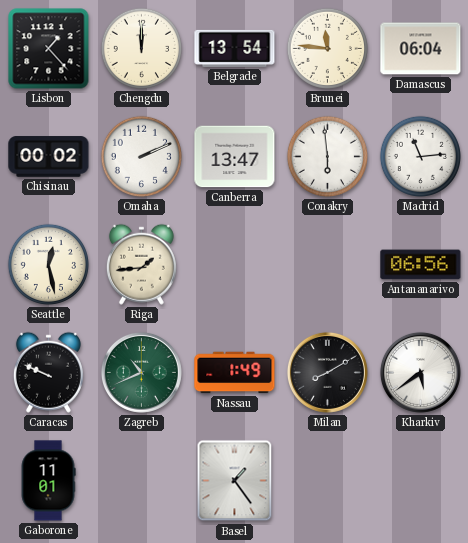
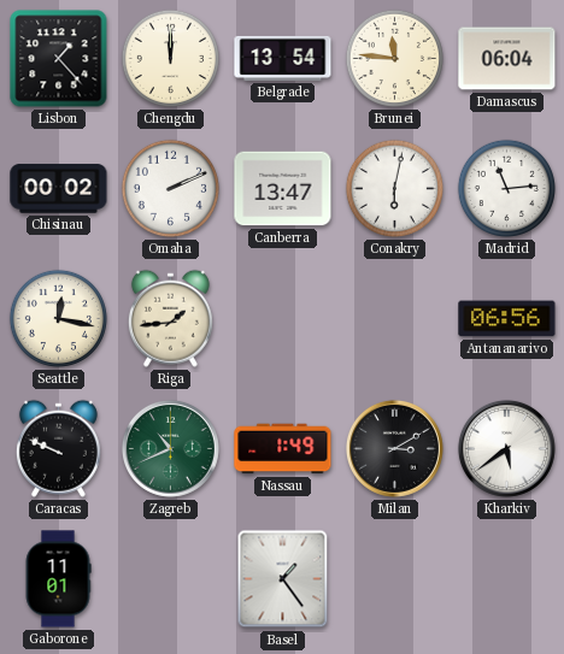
Conakry: 5:59 -> 6:02 (394, 188)
Seattle: 12:28 -> 12:17 (58, 318)
Milan: 8:10 -> 3:10 (394, 448)
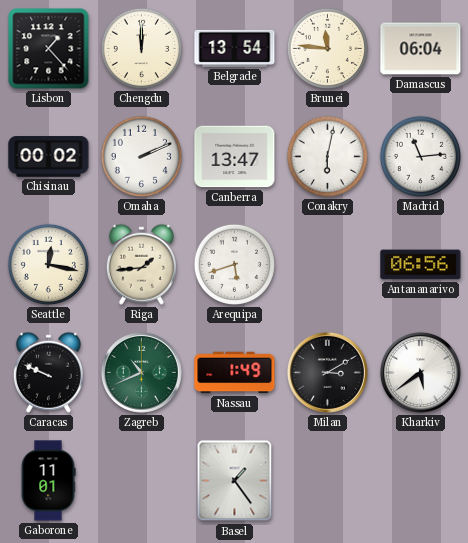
Arequipa: none -> 5:42 (234, 264)
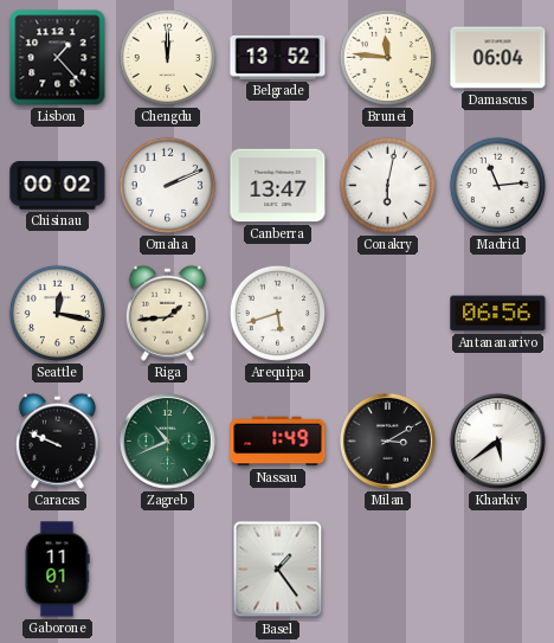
Belgrade: 13:54 -> 13:52 (278, 57)
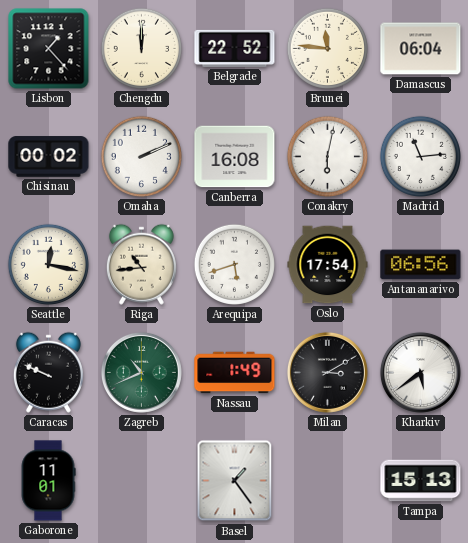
Belgrade: 13:52 -> 22:52 (235, 48)
Canberra: 13:47 -> 16:08 (235, 157)
Riga: 1:44 -> 10:44 (141, 264)
Oslo: none -> 17:54 (328, 265)
Tampa: none -> 15:13 (421, 481)
